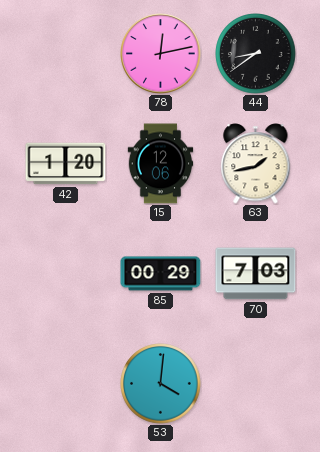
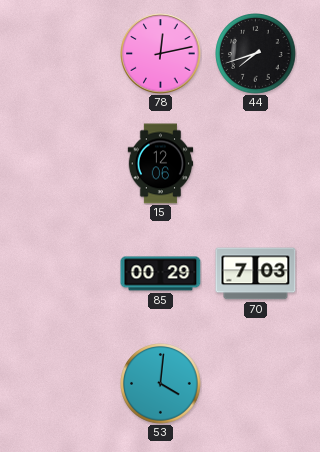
44: 8:39 -> 7:42 (256, 54)
42: 1:20 -> none (66, 164)
63: 1:43 -> none (256, 164)
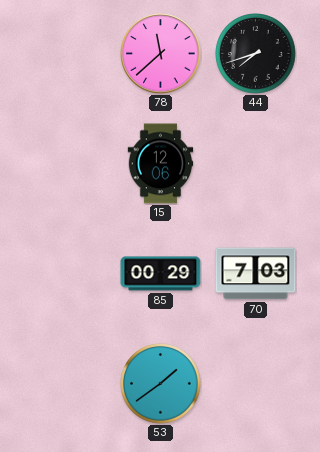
78: 12:13 -> 11:38 (161, 54)
53: 4:01 -> 1:39 (161, 384)
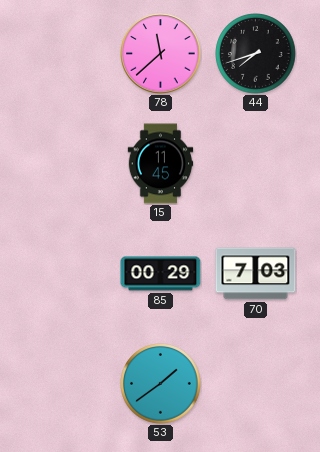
15: 12:06 -> 11:45 (161, 164)
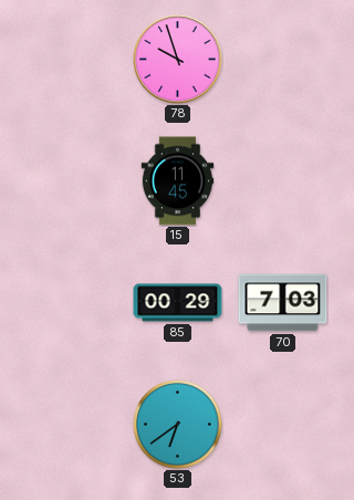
78: 11:38 -> 9:57 (178, 60)
44: 7:42 -> none (256, 54)
53: 1:39 -> 6:39 (178, 425)
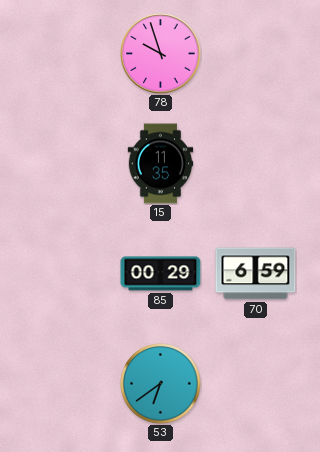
15: 11:45 -> 11:35 (161, 164)
70: 7:03 -> 6:59 (256, 274)
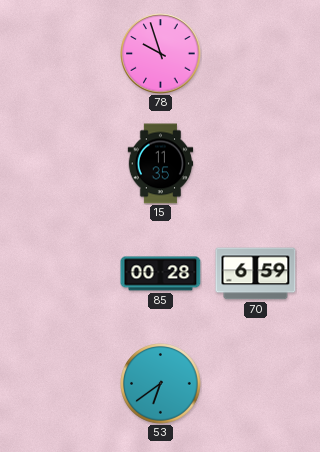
85: 00:29 -> 00:28 (161, 274)
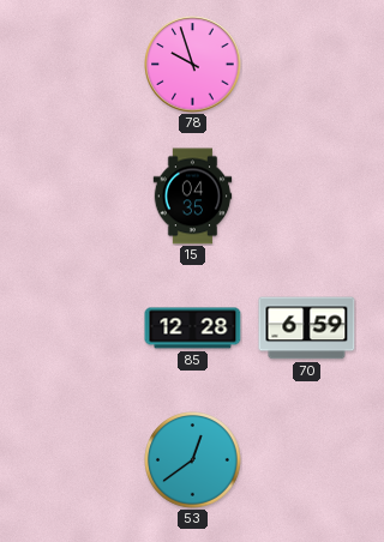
15: 11:35 -> 04:35 (193, 197)
85: 00:28 -> 12:28 (193, 329)
53: 6:39 -> 12:39 (193, 460)
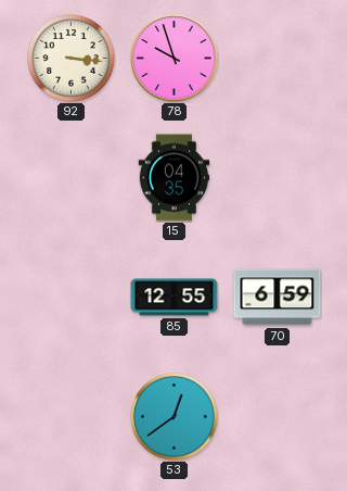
92: none -> 3:16 (72, 59)
85: 12:28 -> 12:55 (175, 298)
